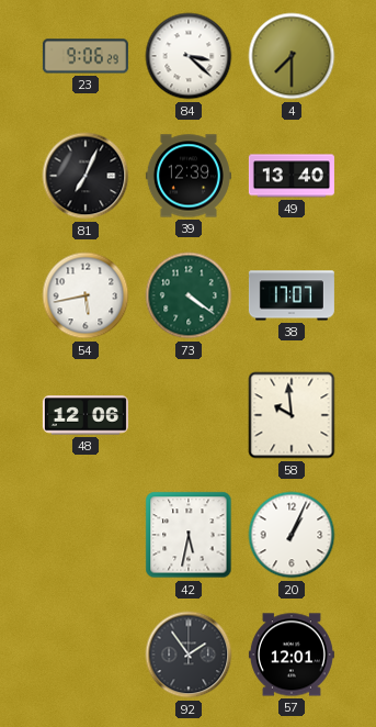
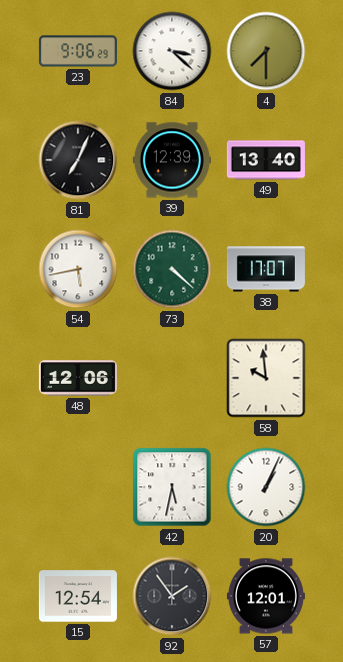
73: 4:21 -> 4:22 (172, 269)
15: none -> 12:54 (78, 596)
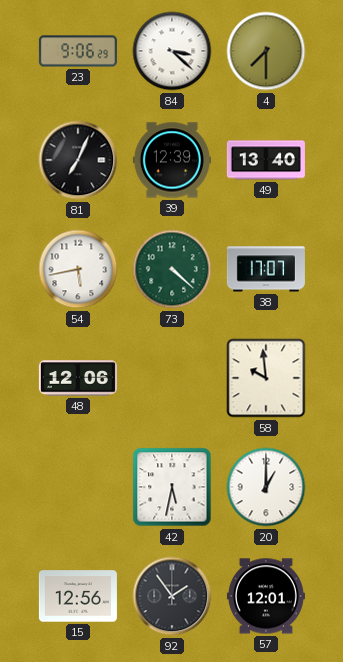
20: 1:04 -> 1:00 (266, 487)
15: 12:54 -> 12:56 (78, 596)
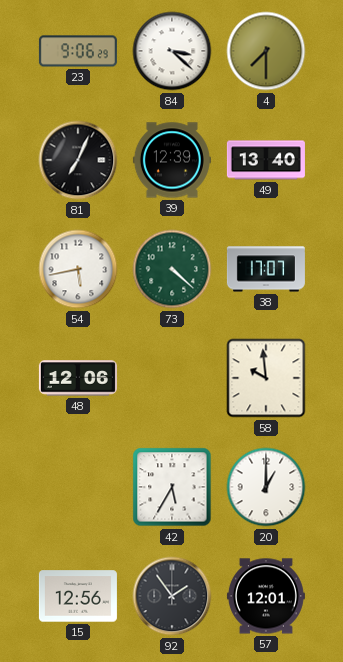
42: 5:32 -> 5:35 (172, 487)
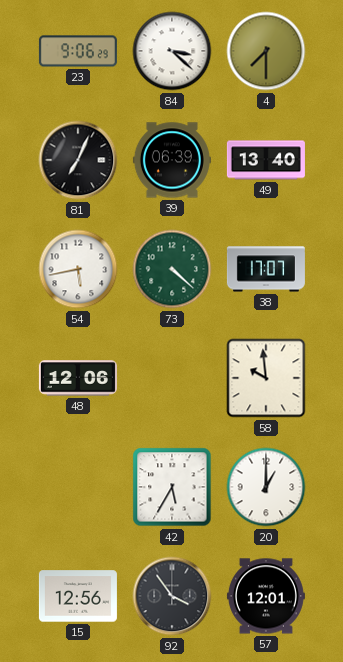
39: 12:39 -> 06:39 (172, 160)
92: 1:54 -> 3:54 (172, 596)
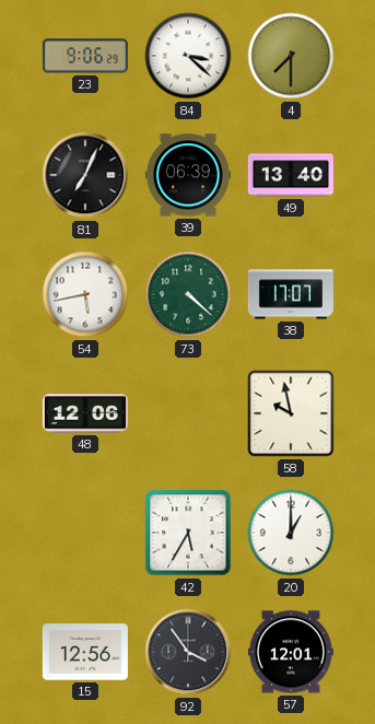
58: 9:59 -> 9:58 (291, 413)
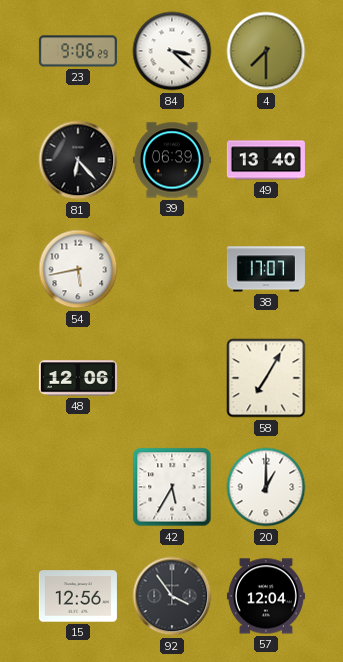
81: 7:04 -> 6:23 (78, 160)
73: 4:22 -> none (188, 294)
58: 9:58 -> 7:05 (266, 378)
57: 12:01 -> 12:04 (266, 596)
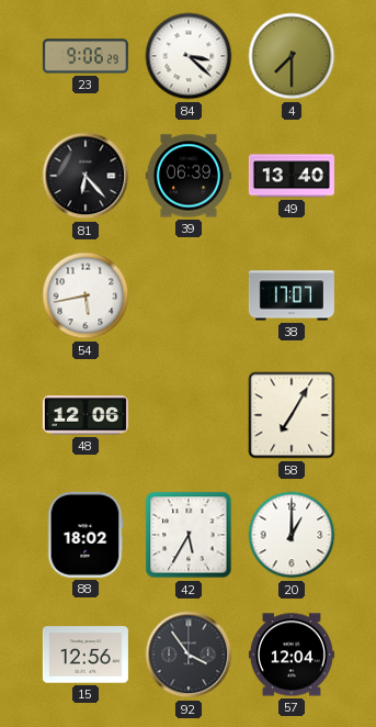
88: none -> 18:02 (86, 535)
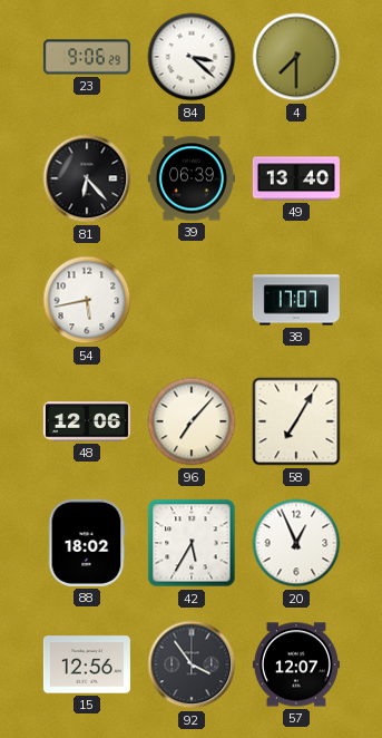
96: none -> 7:07 (192, 421)
20: 1:00 -> 12:56 (296, 543)
57: 12:04 -> 12:07 (296, 664)
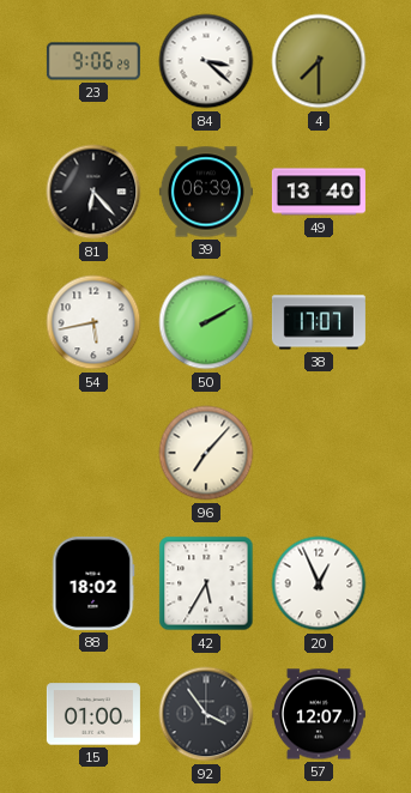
50: none -> 2:10 (206, 322)
48: 12:06 -> none (87, 421)
58: 7:05 -> none (296, 421)
15: 12:56 -> 01:00 (93, 714)
